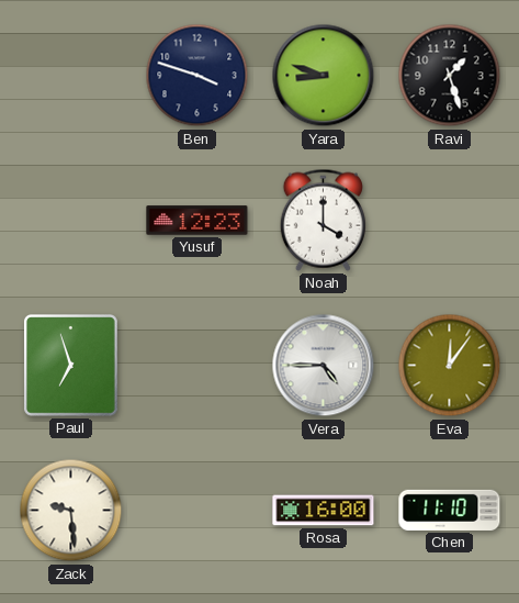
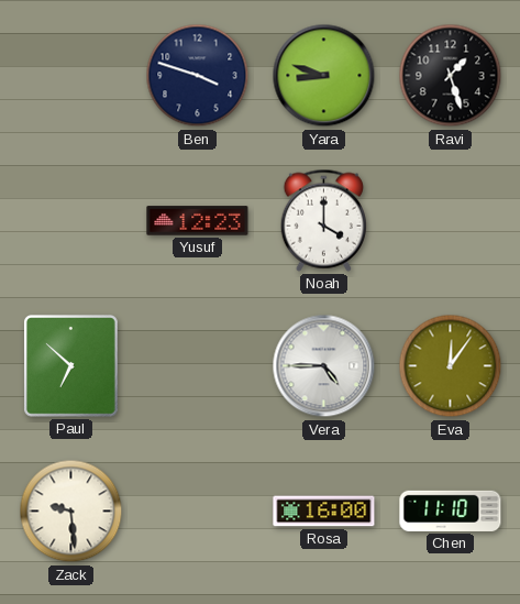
Paul: 6:57 -> 6:52 (71, 366)
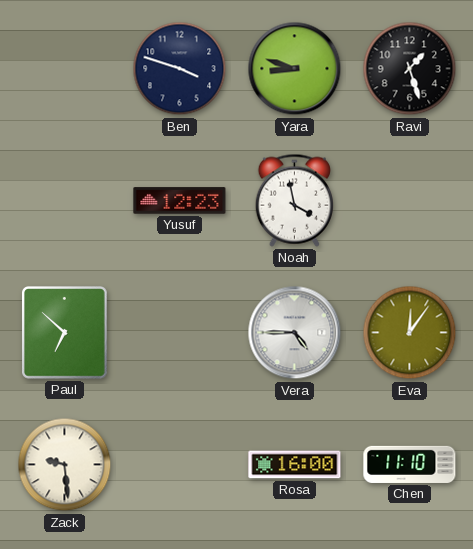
Noah: 4:00 -> 3:58 (294, 200)
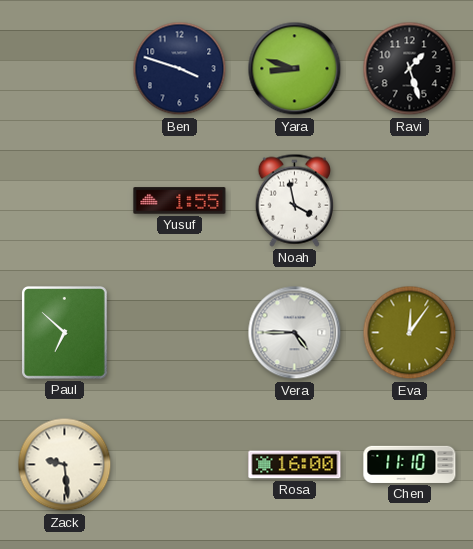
Yusuf: 12:23 -> 1:55 (180, 201)
